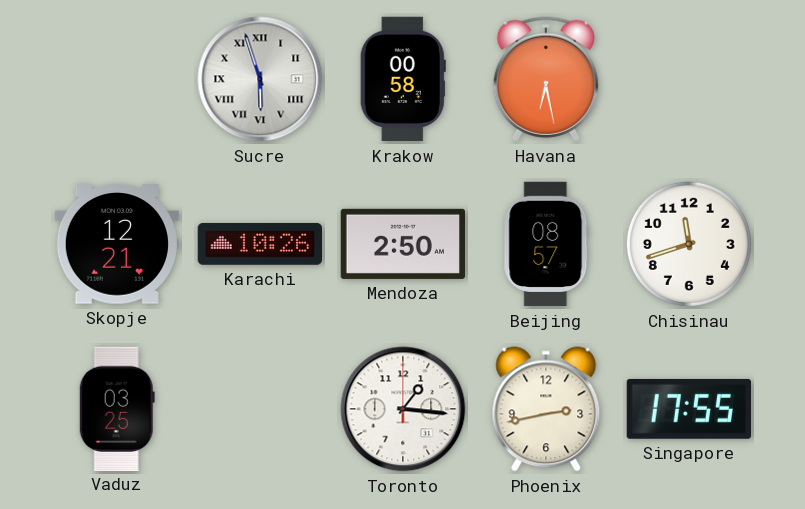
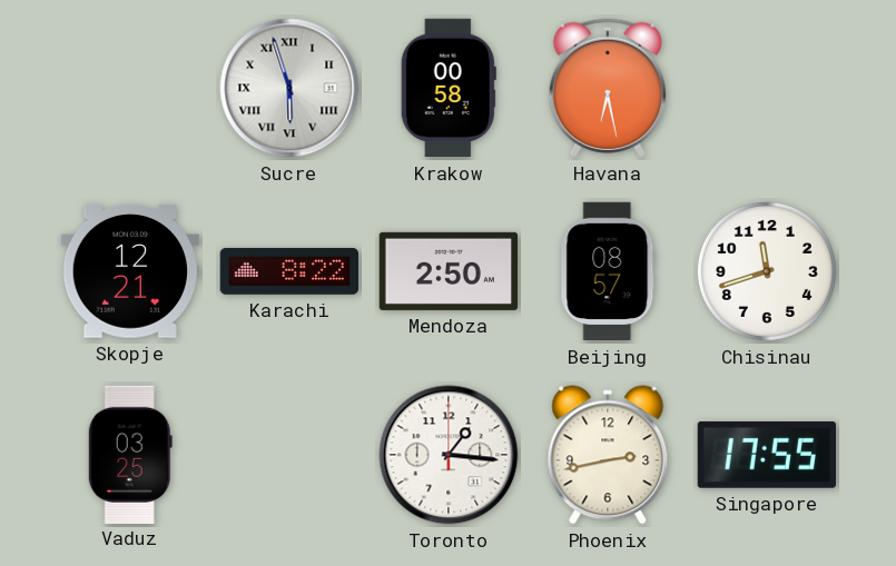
Karachi: 10:26 -> 8:22 (288, 271)
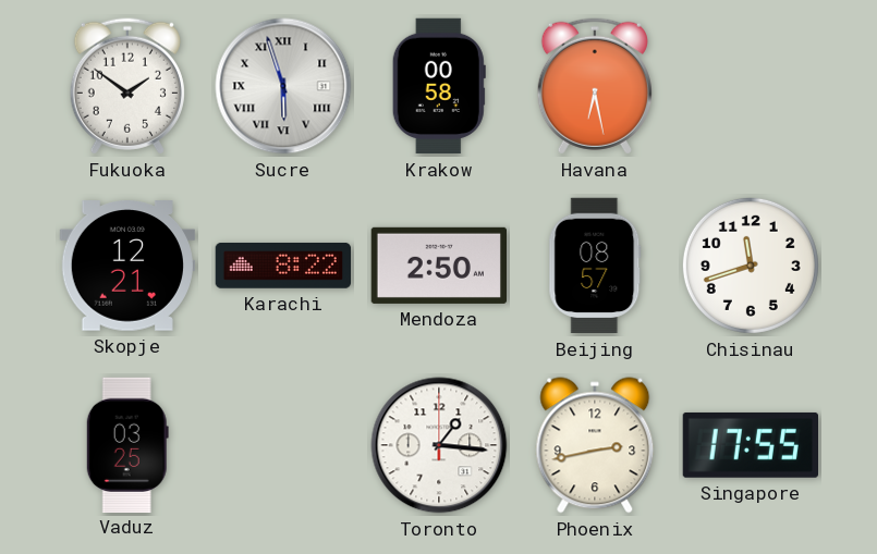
Fukuoka: none -> 1:51 (127, 86)
